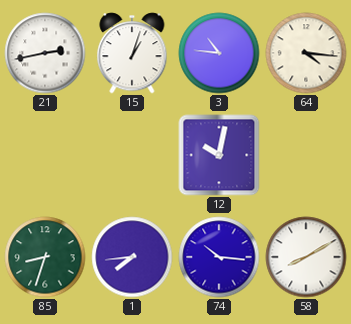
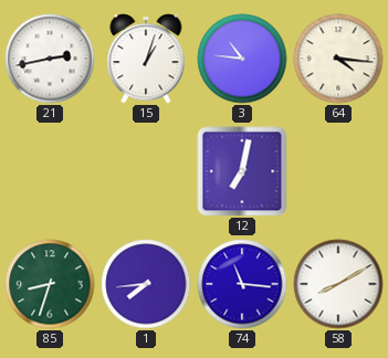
12: 10:02 -> 7:02 (242, 171)
74: 10:16 -> 11:16 (242, 284)
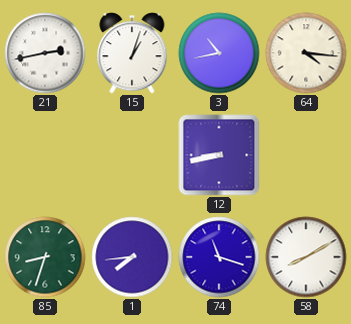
3: 10:46 -> 10:43 (219, 53)
12: 7:02 -> 8:43 (219, 155)
74: 11:16 -> 11:18 (219, 257)
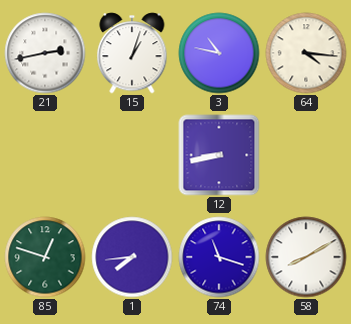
3: 10:43 -> 10:47 (219, 53)
85: 8:33 -> 12:48 (45, 257)
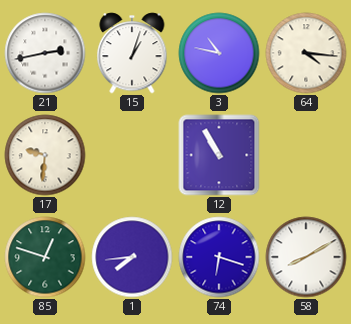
17: none -> 9:31 (45, 155)
12: 8:43 -> 10:55 (219, 155)
74: 11:18 -> 6:18 (219, 257)
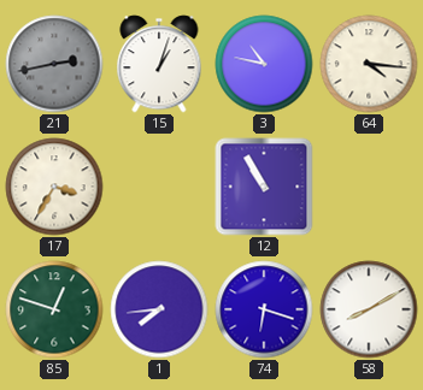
21 dial: white -> grey (54, 64)
17: 9:31 -> 3:35 (54, 187)
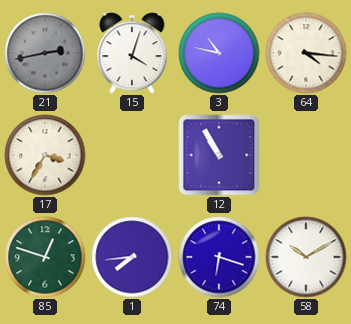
15: 1:03 -> 4:03 (132, 53)
58: 8:10 -> 10:10 (306, 257)
